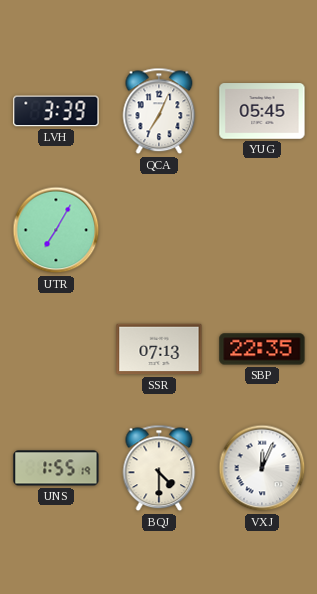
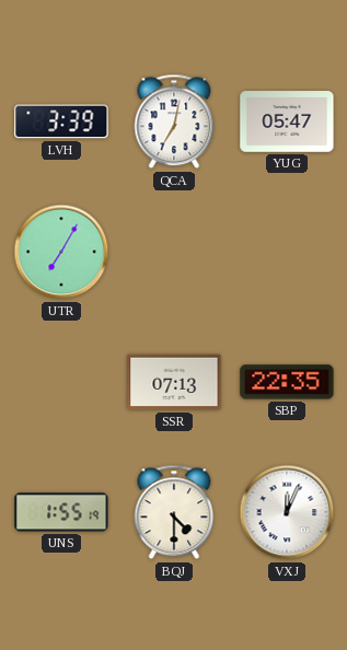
QCA: 7:04 -> 7:02 (174, 121)
YUG: 05:45 -> 05:47 (287, 121)
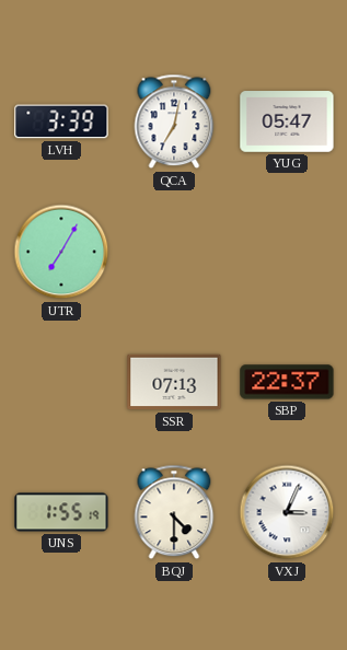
SBP: 22:35 -> 22:37 (287, 382)
VXJ: 12:04 -> 3:04 (287, 512)
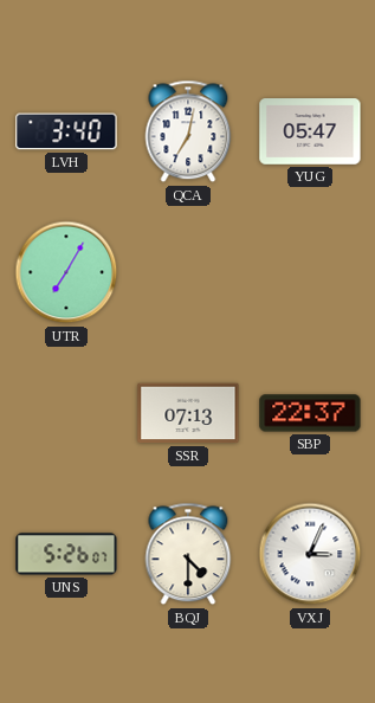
LVH: 3:39 -> 3:40 (66, 131)
UNS: 1:55 -> 5:26 (66, 554)
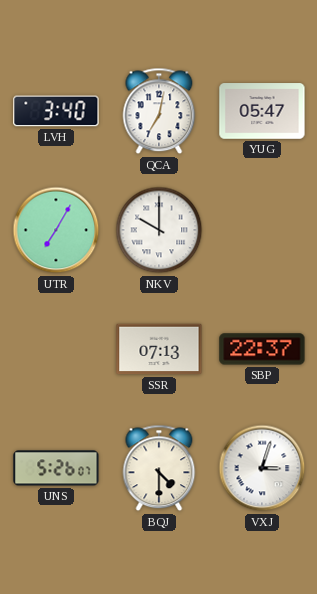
NKV: none -> 10:00 (159, 230)
VXJ: 3:04 -> 3:03 (262, 468)
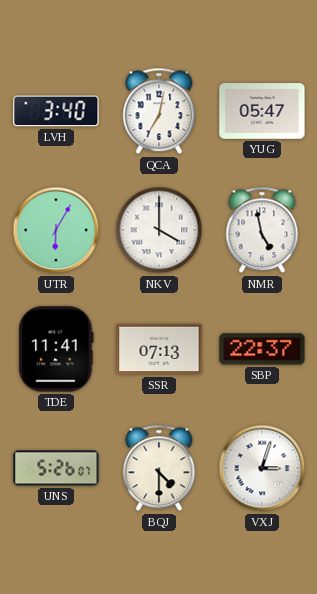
UTR: 7:05 -> 6:05 (56, 230)
NKV: 10:00 -> 4:00 (159, 230)
NMR: none -> 4:58 (262, 230)
TDE: none -> 11:41 (56, 349)
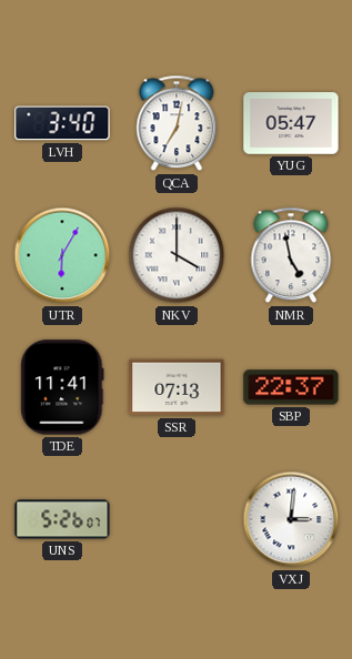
BQJ: 4:30 -> none (159, 468)
VXJ: 3:03 -> 3:01 (291, 519)
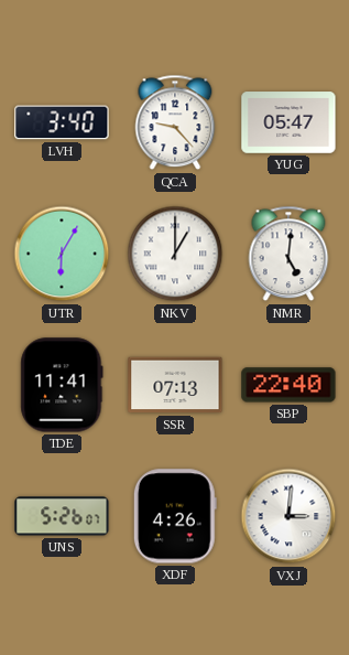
QCA: 7:02 -> 9:23 (175, 122)
NKV: 4:00 -> 1:00 (175, 254)
NMR: 4:58 -> 5:01 (288, 254)
SBP: 22:37 -> 22:40 (288, 385)
XDF: none -> 4:26 (175, 516)
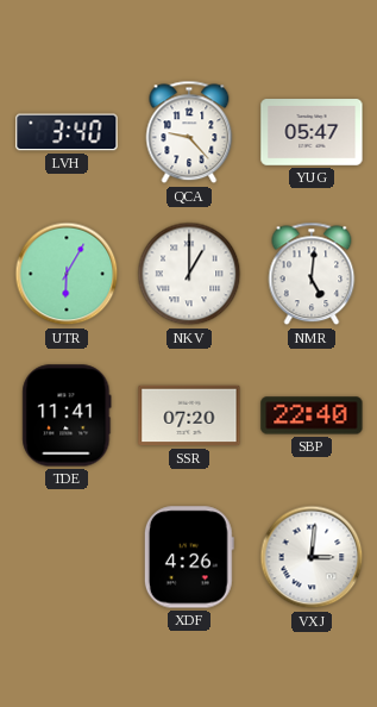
SSR: 07:13 -> 07:20 (189, 415)
UNS: 5:26 -> none (62, 516)
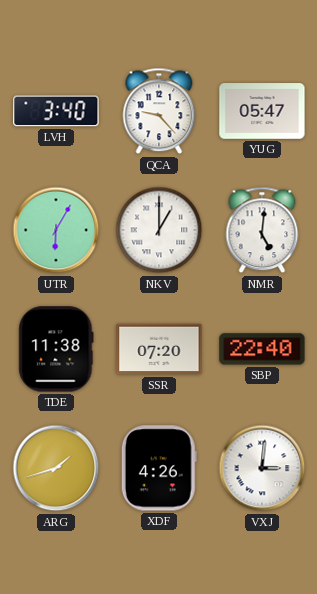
TDE: 11:41 -> 11:38 (56, 349)
ARG: none -> 1:42 (56, 468)
